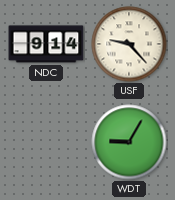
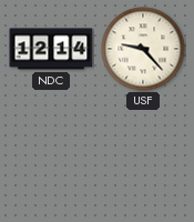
NDC: 9:14 -> 12:14 (51, 49)
WDT: 9:05 -> none (129, 142)
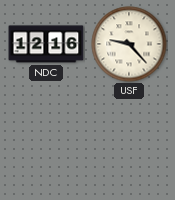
NDC: 12:14 -> 12:16 (46, 44)
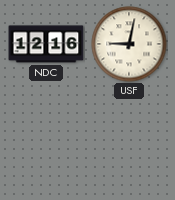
USF: 9:23 -> 9:02 (129, 44)
